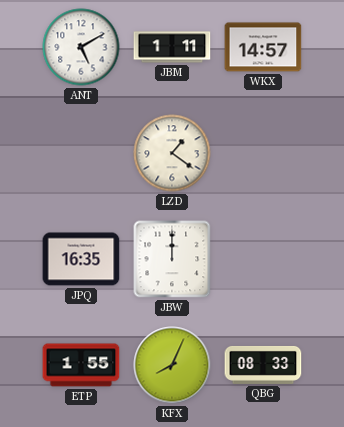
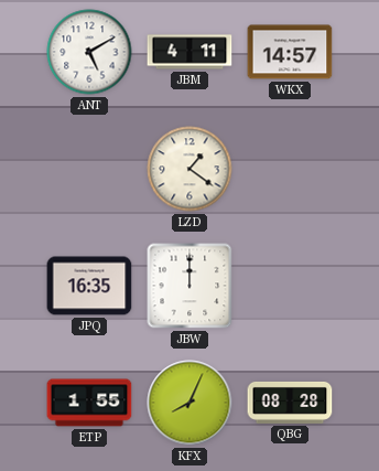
JBM: 1:11 -> 4:11 (189, 52)
QBG: 08:33 -> 08:28 (290, 403)
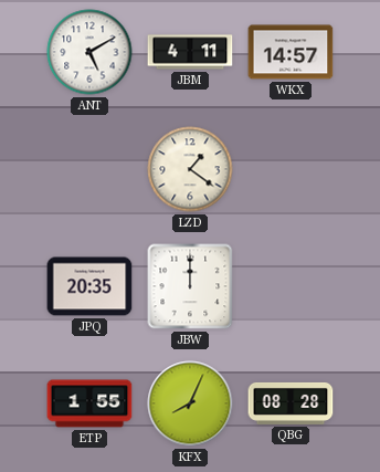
JPQ: 16:35 -> 20:35 (89, 286)
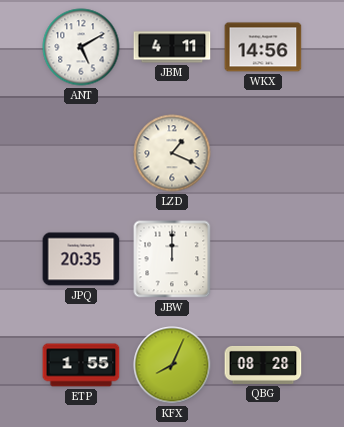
WKX: 14:57 -> 14:56 (263, 47)
LZD: 1:21 -> 1:19 (172, 153)
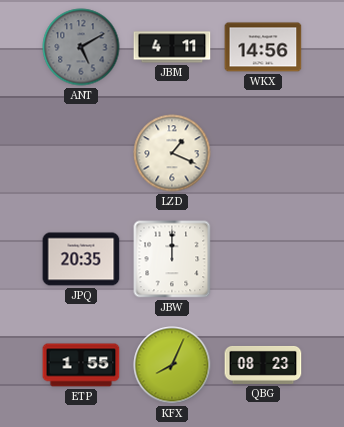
ANT dial: white -> grey (81, 47)
QBG: 08:28 -> 08:23 (263, 365)
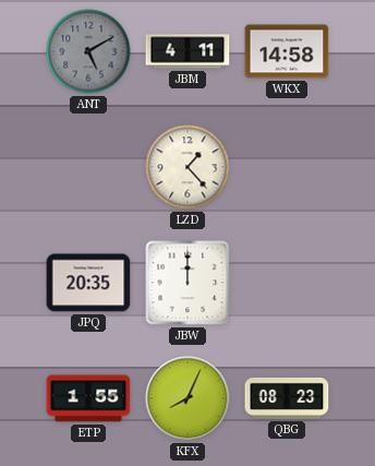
WKX: 14:56 -> 14:58 (287, 51)
LZD: 1:19 -> 1:23 (187, 167)
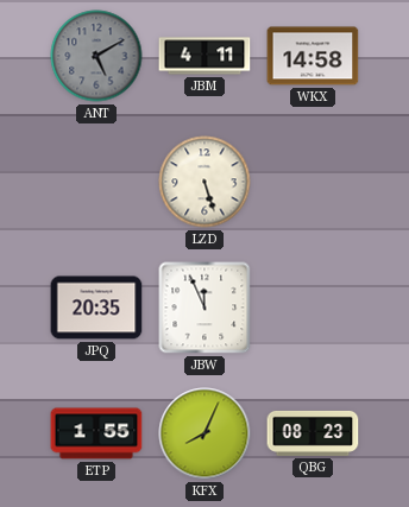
LZD: 1:23 -> 5:27 (204, 182)
JBW: 12:00 -> 11:56 (204, 308)
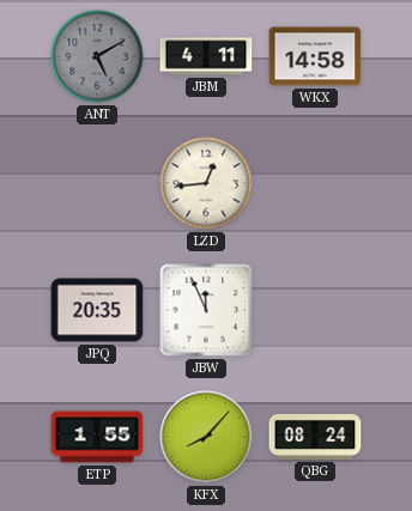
LZD: 5:27 -> 12:44 (206, 183)
KFX: 8:04 -> 8:07 (206, 437)
QBG: 08:23 -> 08:24 (315, 437)
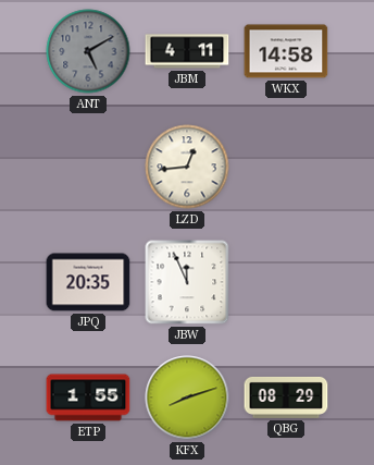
KFX: 8:07 -> 8:12 (187, 397)
QBG: 08:24 -> 08:29 (286, 397)
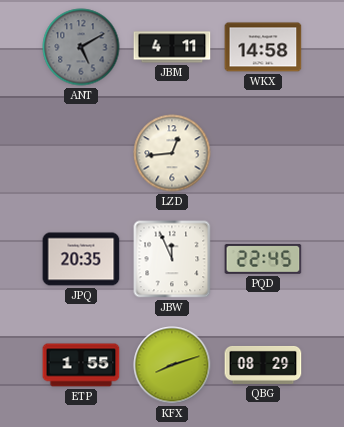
PQD: none -> 22:45 (263, 259)
